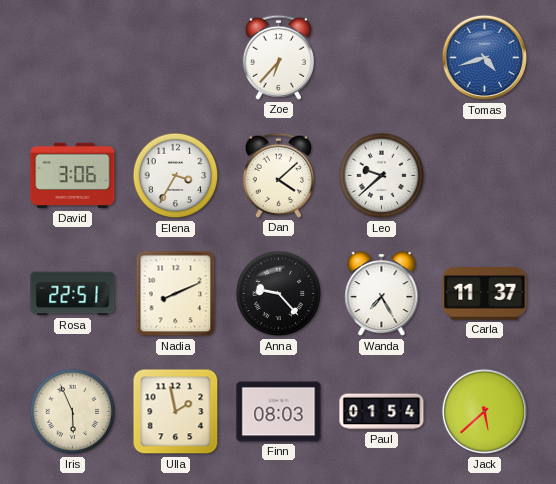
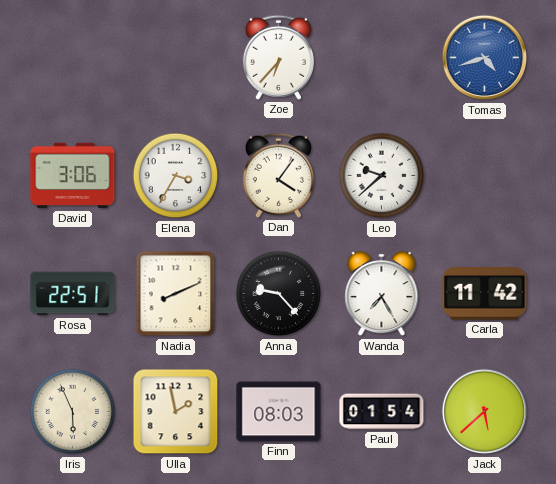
Dan: 4:08 -> 4:06 (278, 175)
Carla: 11:37 -> 11:42 (485, 294)
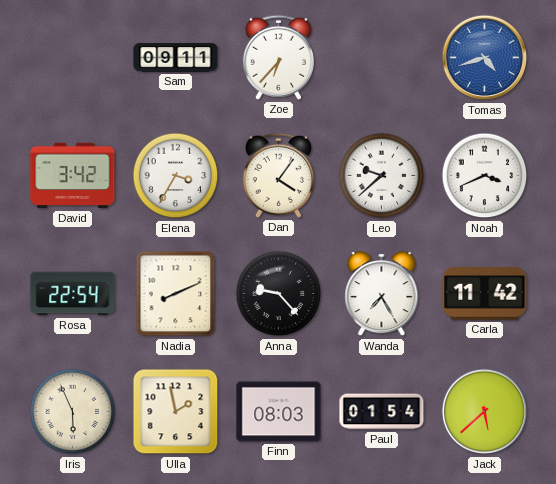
Sam: none -> 09:11 (176, 58)
David: 3:06 -> 3:42 (73, 176)
Noah: none -> 3:41 (485, 176)
Rosa: 22:51 -> 22:54 (73, 294)
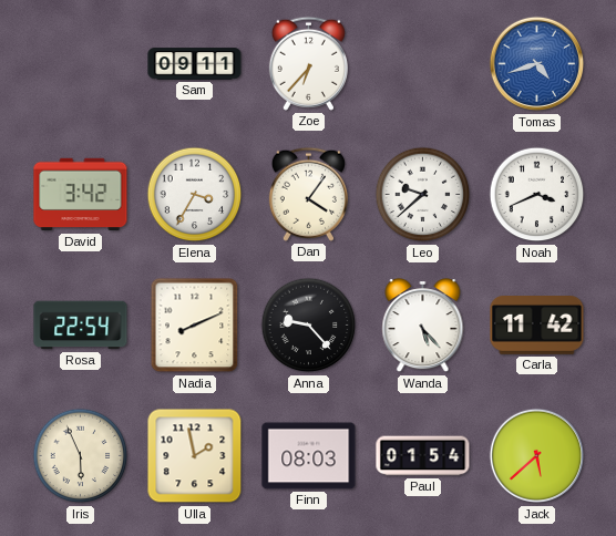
Wanda: 7:25 -> 5:23 (423, 327)
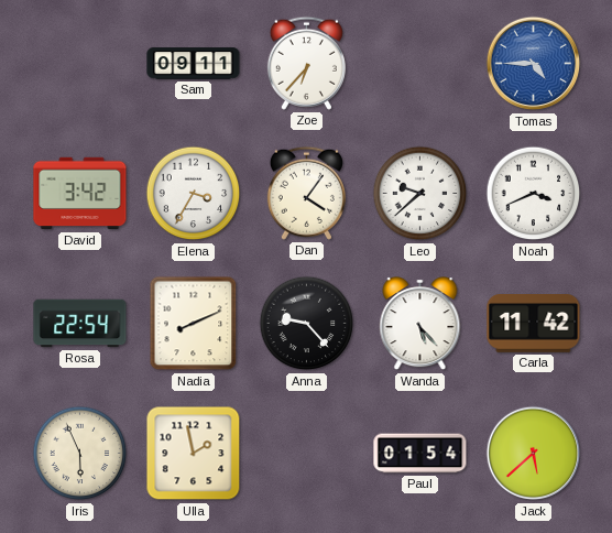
Tomas: 4:42 -> 4:45 (534, 64)
Finn: 08:03 -> none (309, 456)
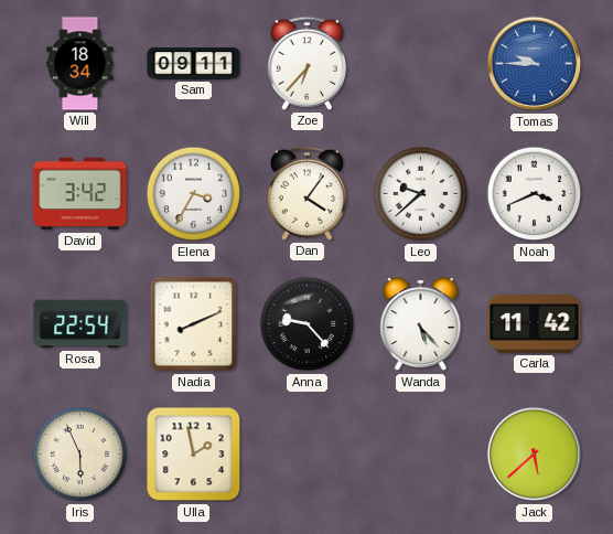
Will: none -> 18:34 (80, 64)
Tomas: 4:45 -> 9:45 (535, 64)
Paul: 01:54 -> none (420, 454)
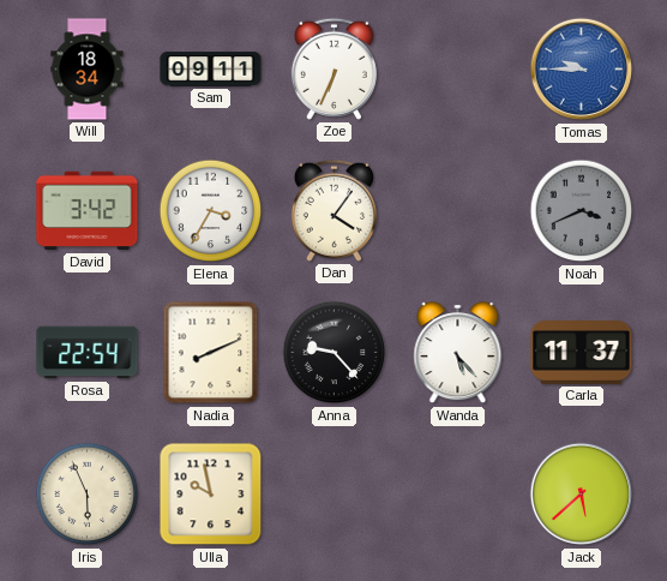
Zoe: 6:37 -> 6:34 (333, 68)
Leo: 9:38 -> none (421, 194)
Noah dial: white -> grey (582, 211)
Carla: 11:42 -> 11:37 (582, 353)
Ulla: 1:58 -> 9:58 (211, 495)
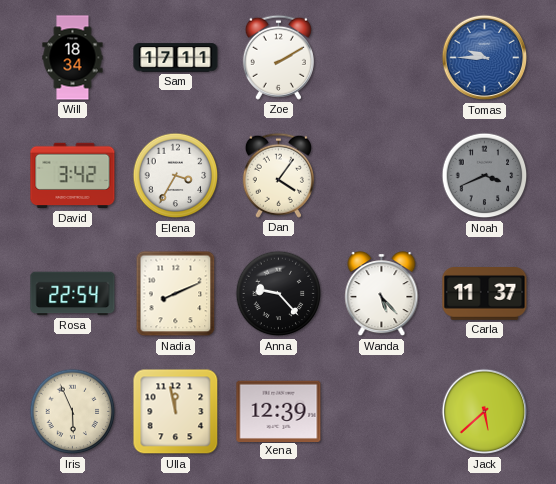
Sam: 09:11 -> 17:11 (176, 58)
Zoe: 6:34 -> 2:10 (278, 57)
Ulla: 9:58 -> 11:58 (176, 412)
Xena: none -> 12:39 (279, 411)
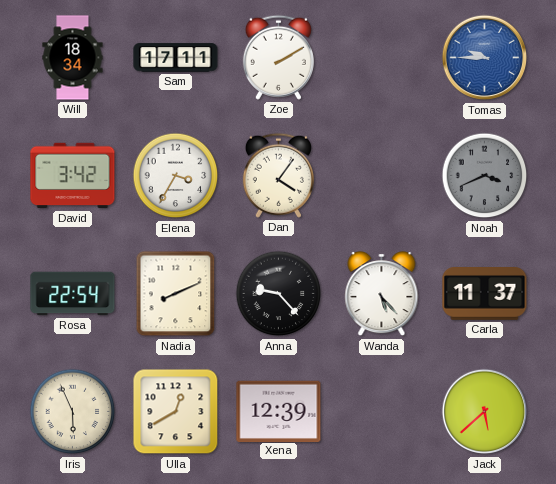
Ulla: 11:58 -> 12:40 (176, 412)
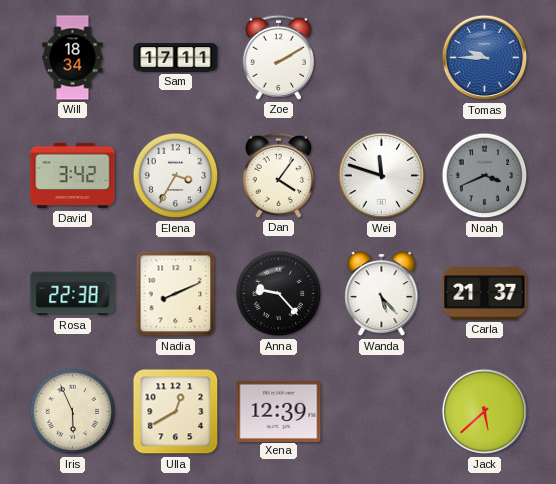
Wei: none -> 11:48 (382, 176)
Rosa: 22:54 -> 22:38 (73, 294)
Carla: 11:37 -> 21:37 (485, 294)
